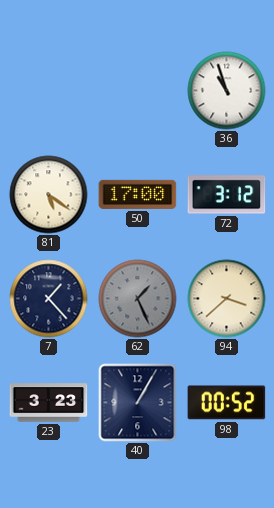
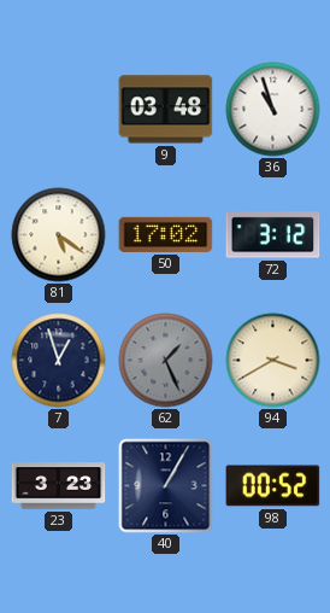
9: none -> 03:48 (166, 110)
50: 17:00 -> 17:02 (166, 234)
7: 1:23 -> 12:57 (59, 361)
94: 3:38 -> 3:40 (273, 361)
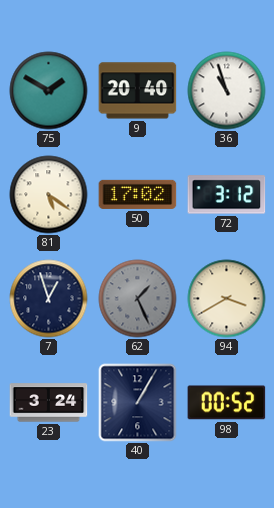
75: none -> 1:50 (49, 91)
9: 03:48 -> 20:40 (138, 91)
23: 3:23 -> 3:24 (49, 403)
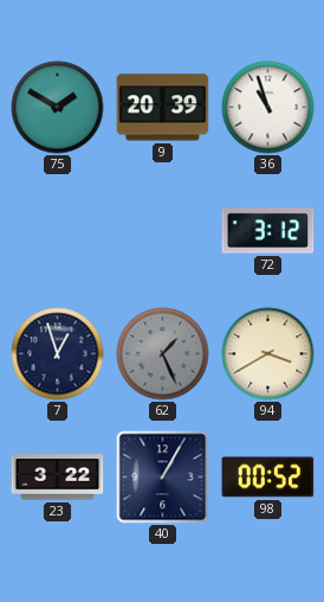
9: 20:40 -> 20:39 (163, 108)
81: 5:21 -> none (49, 195)
50: 17:02 -> none (138, 194)
23: 3:24 -> 3:22 (58, 478)
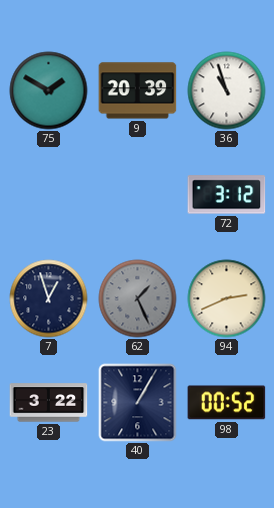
94: 3:40 -> 2:41 (227, 299)
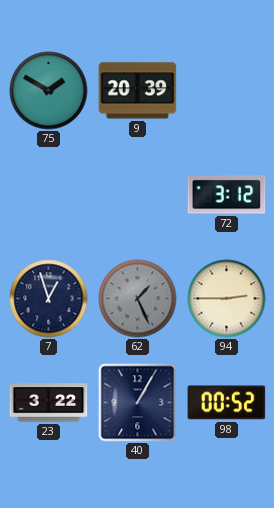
36: 10:57 -> none (227, 91)
94: 2:41 -> 2:45 (227, 299)
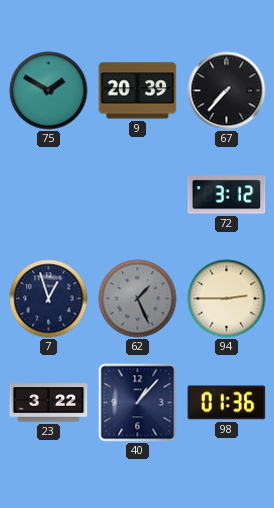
67: none -> 7:37 (227, 91)
40: 1:05 -> 1:07 (138, 403)
98: 00:52 -> 01:36 (227, 403)
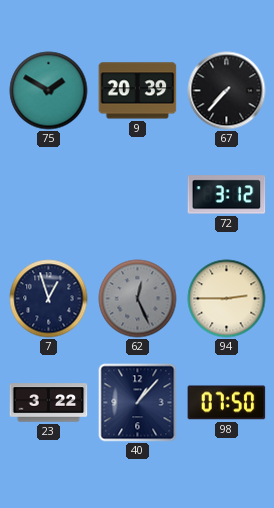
62: 1:26 -> 12:26 (138, 299)
98: 01:36 -> 07:50 (227, 403)
